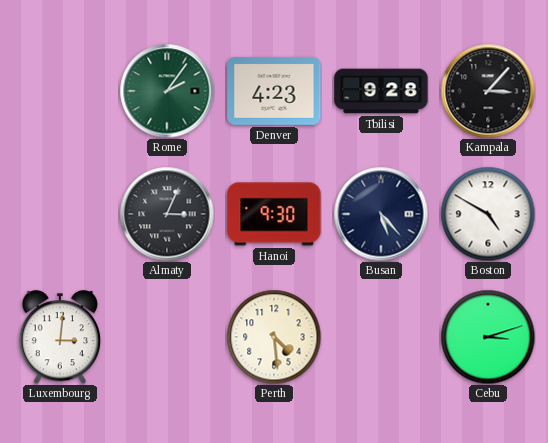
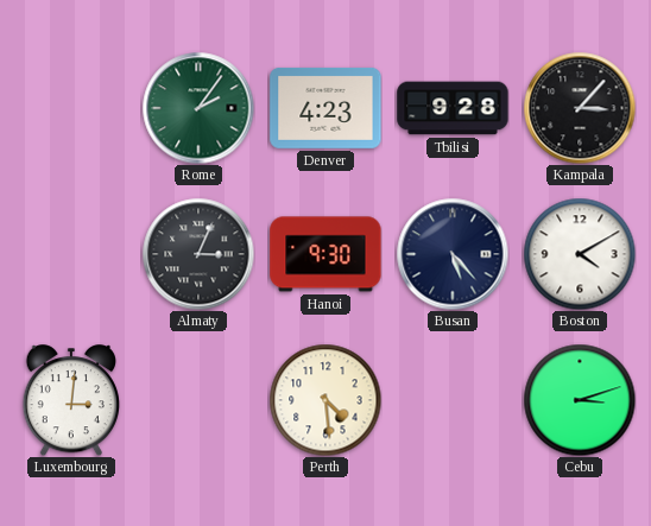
Boston: 4:50 -> 4:10 (580, 254)
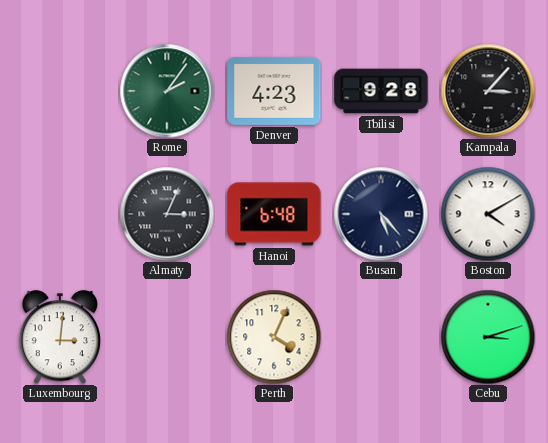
Hanoi: 9:30 -> 6:48 (274, 214)
Perth: 4:29 -> 4:04 (274, 337)
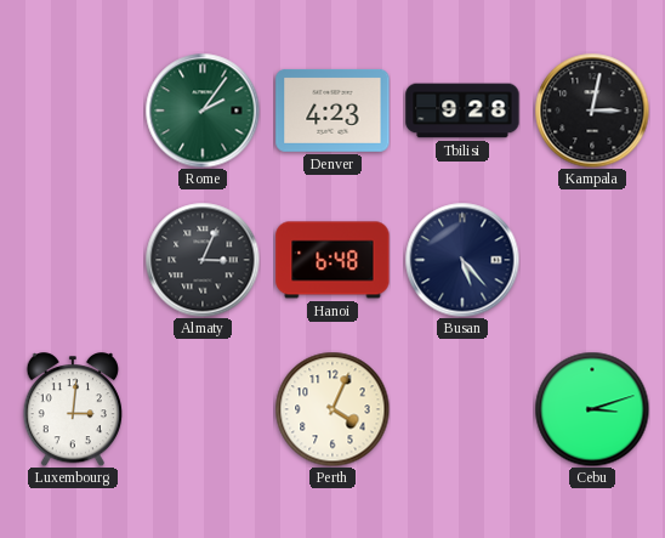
Kampala: 3:07 -> 3:02 (592, 111)
Boston: 4:10 -> none (488, 214)
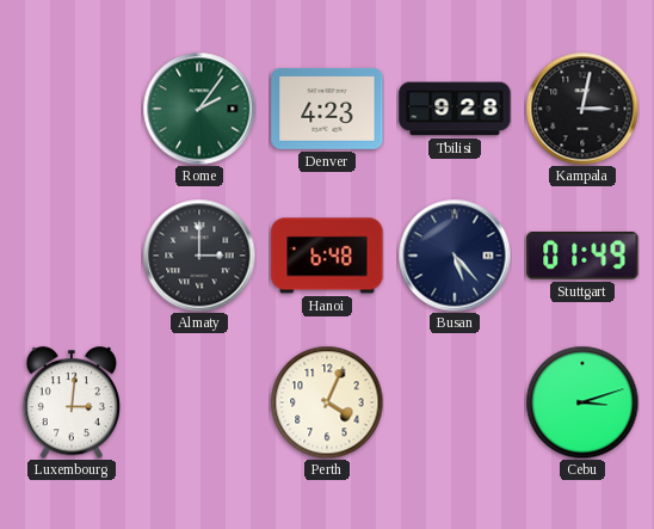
Almaty: 3:04 -> 3:00 (199, 256)
Stuttgart: none -> 01:49 (582, 256)
